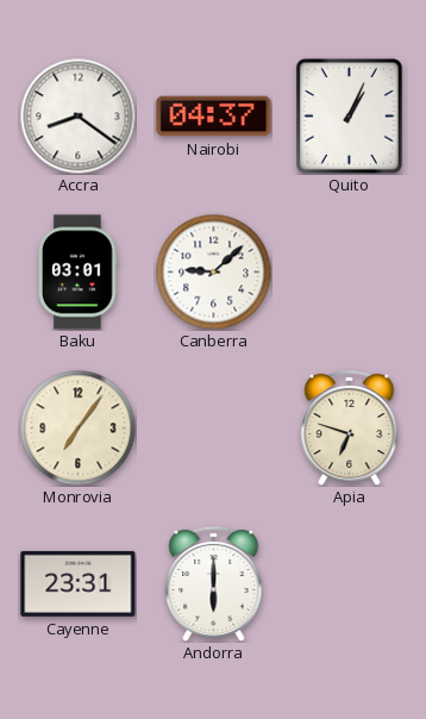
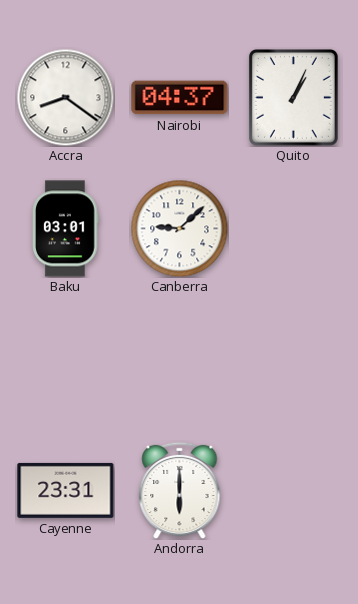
Monrovia: 7:06 -> none (77, 427)
Apia: 6:48 -> none (350, 427)
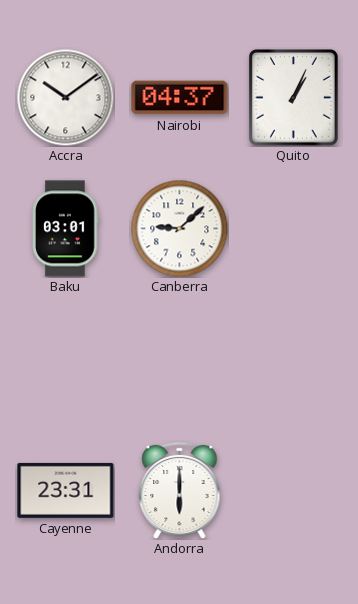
Accra: 8:21 -> 10:09 (65, 97)
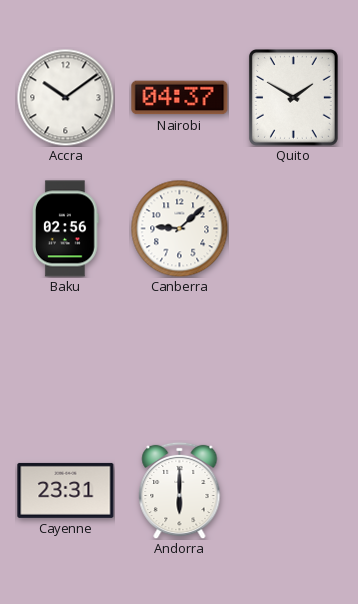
Quito: 1:04 -> 1:50 (293, 97)
Baku: 03:01 -> 02:56 (66, 229)
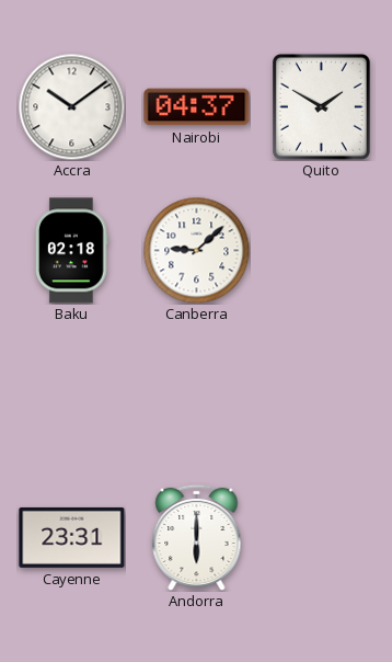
Baku: 02:56 -> 02:18 (72, 251)
